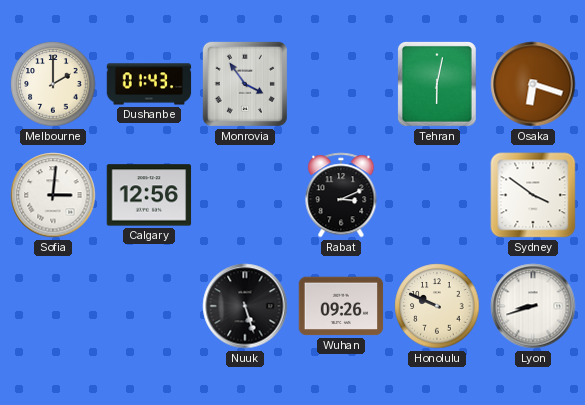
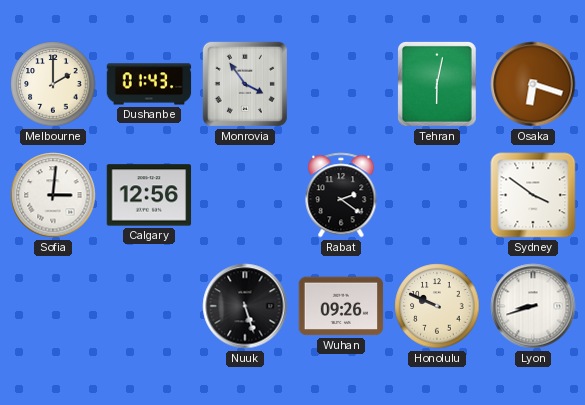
Rabat: 3:11 -> 2:21 (341, 195)
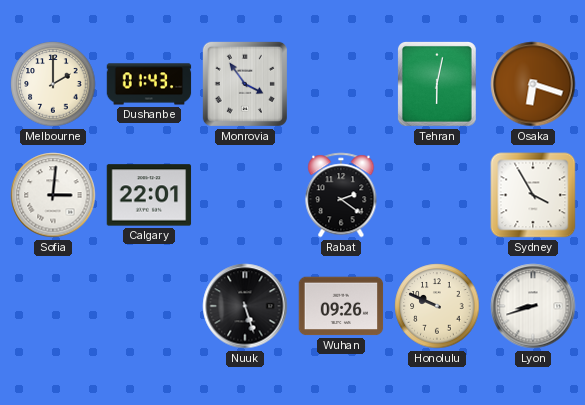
Calgary: 12:56 -> 22:01 (149, 195)
Sydney: 3:51 -> 3:55 (533, 195)
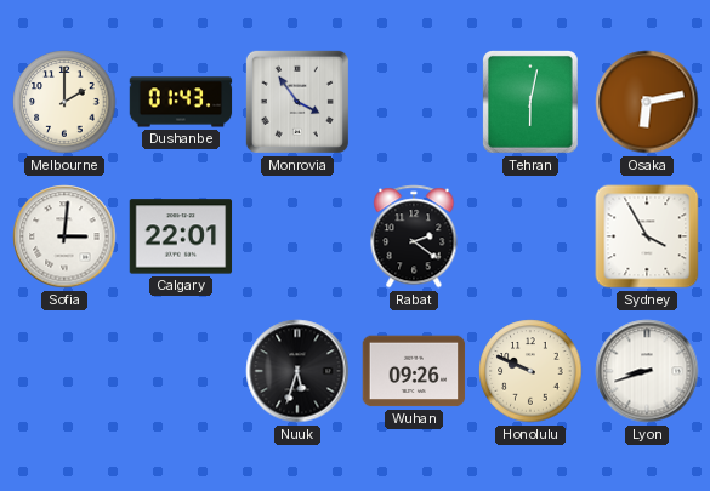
Osaka: 6:18 -> 6:13 (647, 102)
Nuuk: 5:27 -> 5:33 (297, 371)
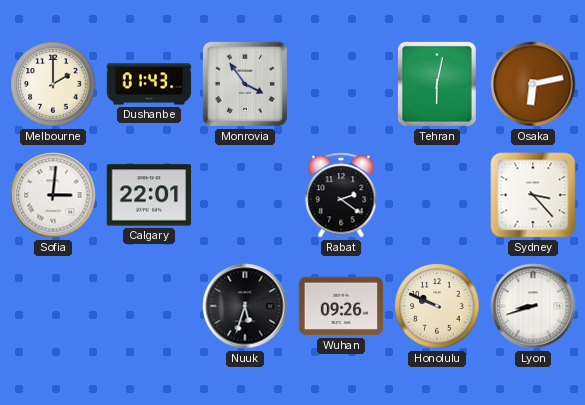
Sydney: 3:55 -> 3:23 (533, 195)
